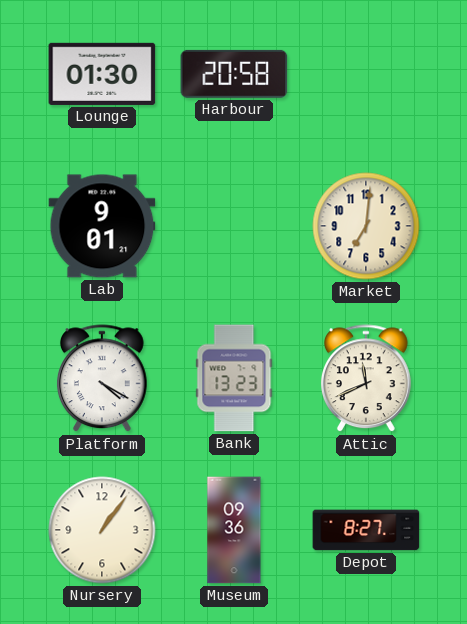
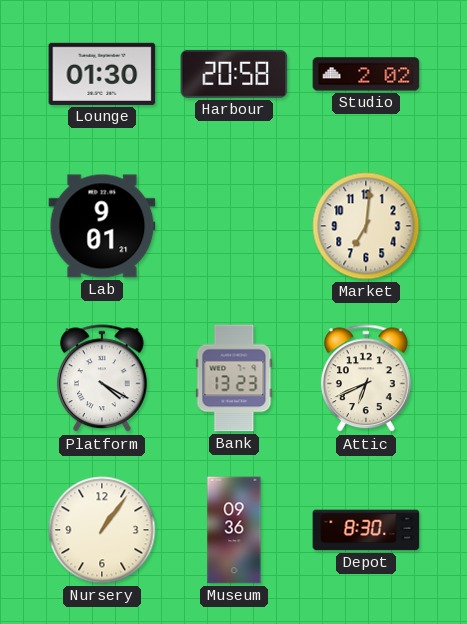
Studio: none -> 2:02 (366, 74)
Attic: 11:41 -> 6:41 (366, 379)
Depot: 8:27 -> 8:30 (366, 530)
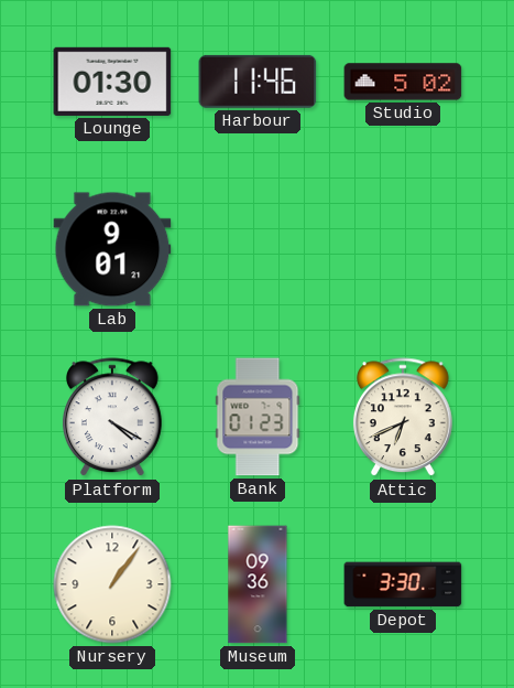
Harbour: 20:58 -> 11:46 (258, 82)
Studio: 2:02 -> 5:02 (403, 82)
Market: 7:01 -> none (366, 226)
Bank: 13:23 -> 01:23 (258, 417)
Depot: 8:30 -> 3:30 (403, 584)
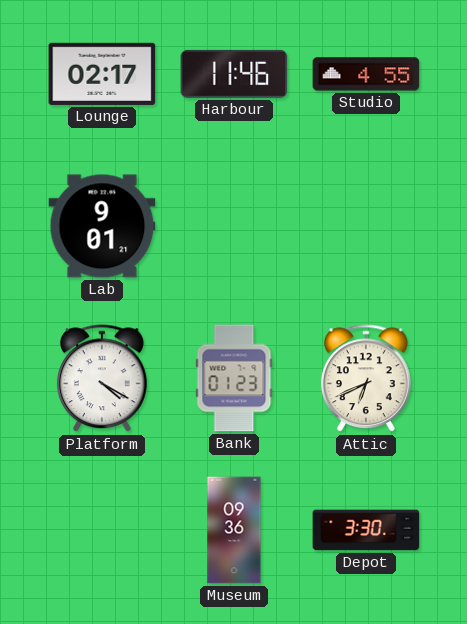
Lounge: 01:30 -> 02:17 (102, 74)
Studio: 5:02 -> 4:55 (366, 74)
Nursery: 1:06 -> none (112, 584)
